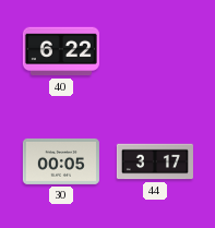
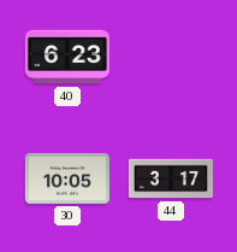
40: 6:22 -> 6:23 (67, 57)
30: 00:05 -> 10:05 (67, 178)
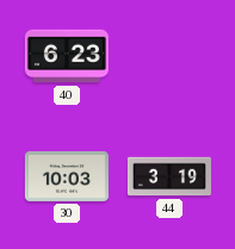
30: 10:05 -> 10:03 (67, 176)
44: 3:17 -> 3:19 (169, 176)
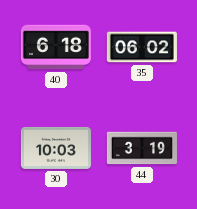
40: 6:23 -> 6:18 (56, 47)
35: none -> 06:02 (142, 47)
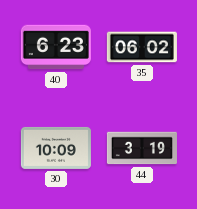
40: 6:18 -> 6:23 (56, 47)
30: 10:03 -> 10:09 (56, 148)
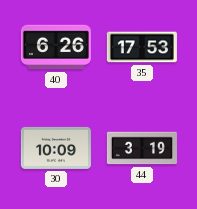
40: 6:23 -> 6:26 (56, 47)
35: 06:02 -> 17:53 (142, 47)
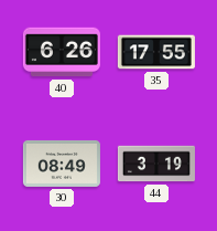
35: 17:53 -> 17:55 (156, 52)
30: 10:09 -> 08:49 (62, 164)
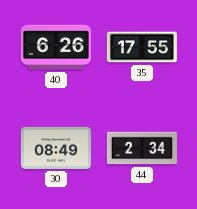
44: 3:19 -> 2:34 (142, 148)
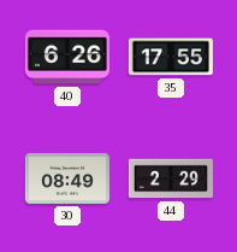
44: 2:34 -> 2:29 (171, 178)
